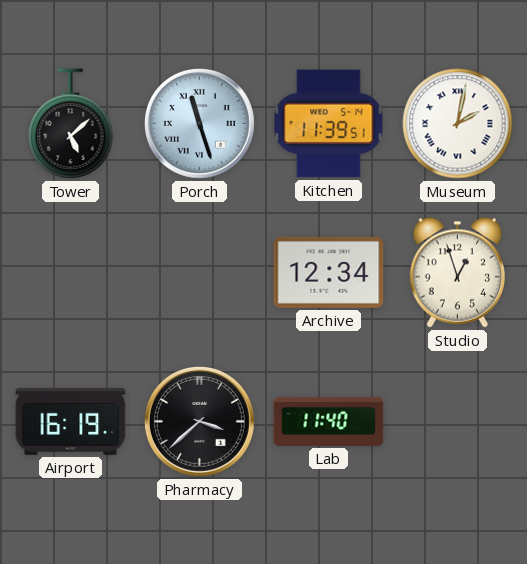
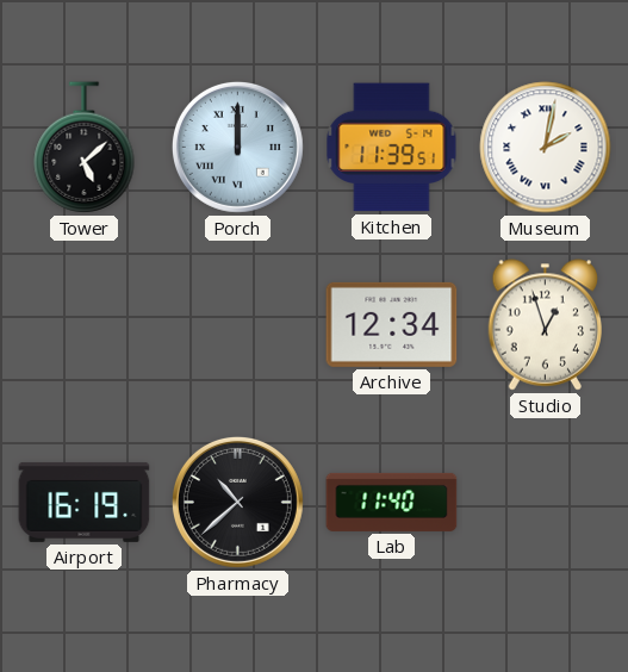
Porch: 11:27 -> 12:00 (237, 147)
Pharmacy: 3:38 -> 10:38 (237, 502)
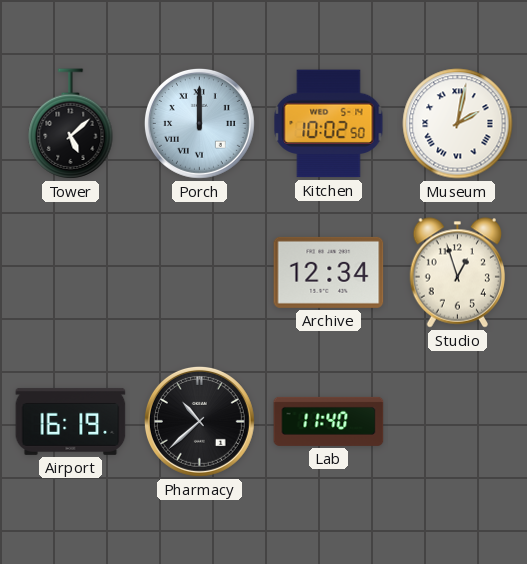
Kitchen: 11:39 -> 10:02 (329, 124)
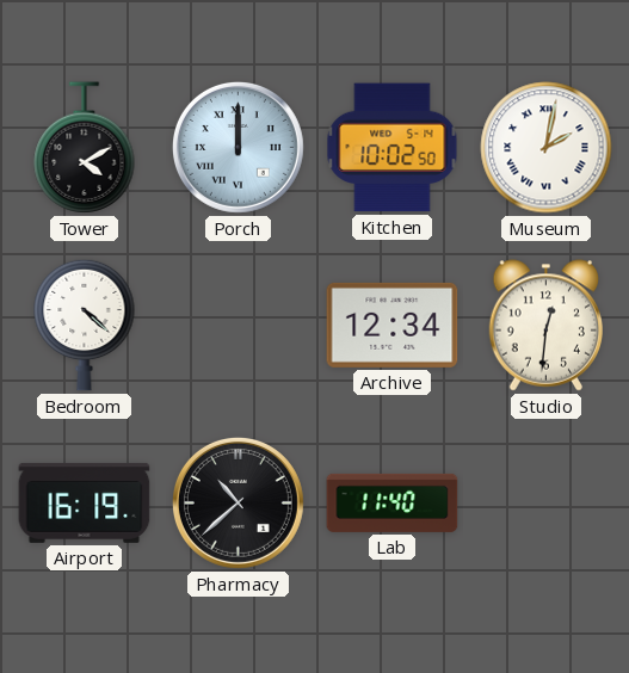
Tower: 5:08 -> 4:10 (85, 148)
Bedroom: none -> 4:22 (85, 325)
Studio: 12:57 -> 12:31 (547, 326)
